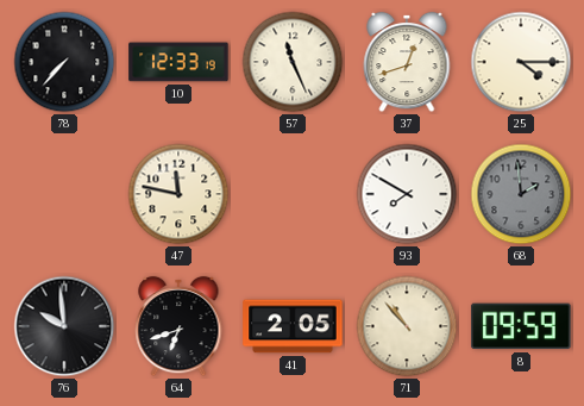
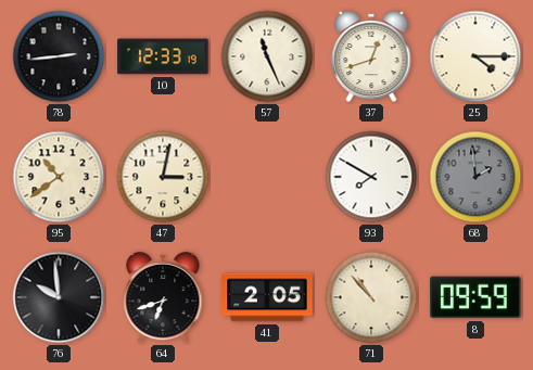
78: 7:37 -> 2:44 (59, 56)
95: none -> 10:39 (59, 177)
47: 11:47 -> 3:02 (163, 177)
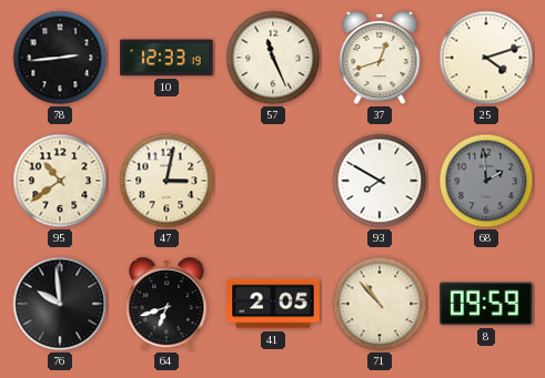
25: 4:15 -> 4:12 (486, 58)
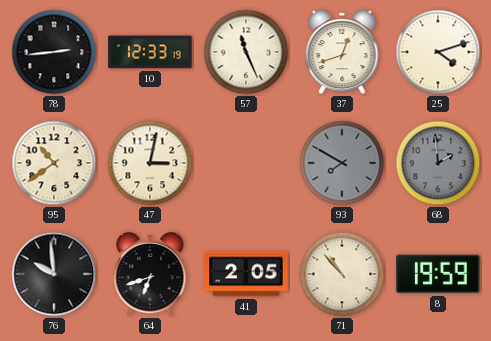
93 dial: white -> grey (342, 163)
8: 09:59 -> 19:59 (438, 274)
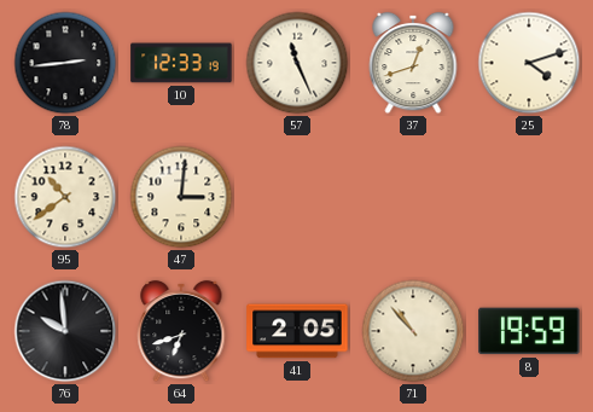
47: 3:02 -> 3:01 (181, 197)
93: 7:50 -> none (342, 163)
68: 1:59 -> none (438, 163)
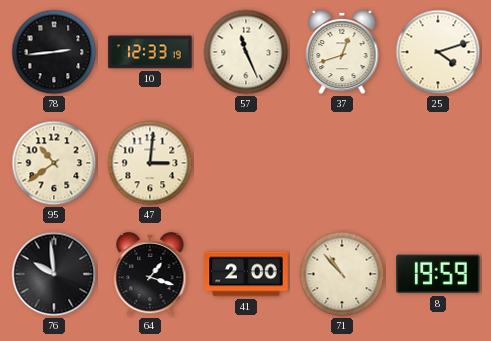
64: 6:42 -> 1:18 (150, 274)
41: 2:05 -> 2:00 (246, 274)
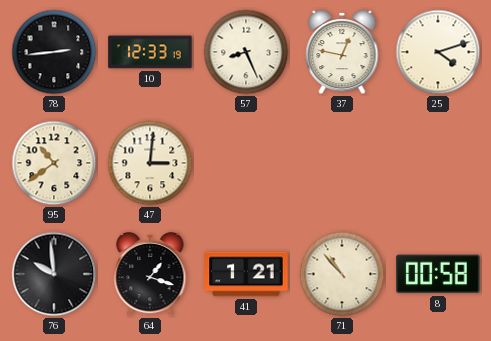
57: 11:26 -> 8:26 (246, 52)
37: 12:42 -> 12:47 (342, 52)
41: 2:00 -> 1:21 (246, 274)
8: 19:59 -> 00:58 (438, 274)
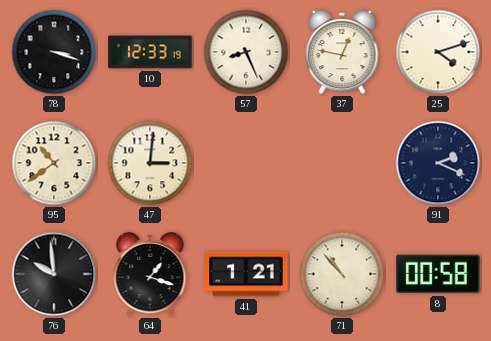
78: 2:44 -> 3:18 (54, 52)
91: none -> 2:19 (438, 163)
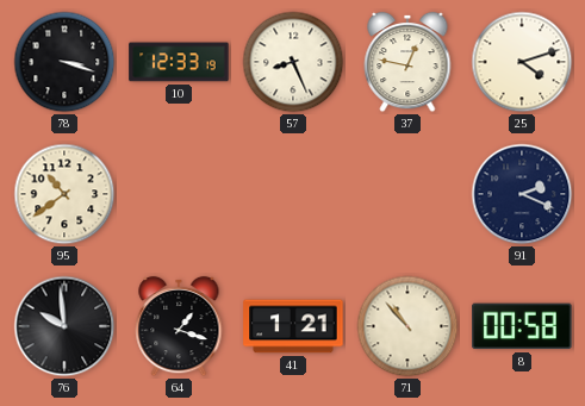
47: 3:01 -> none (150, 163)
